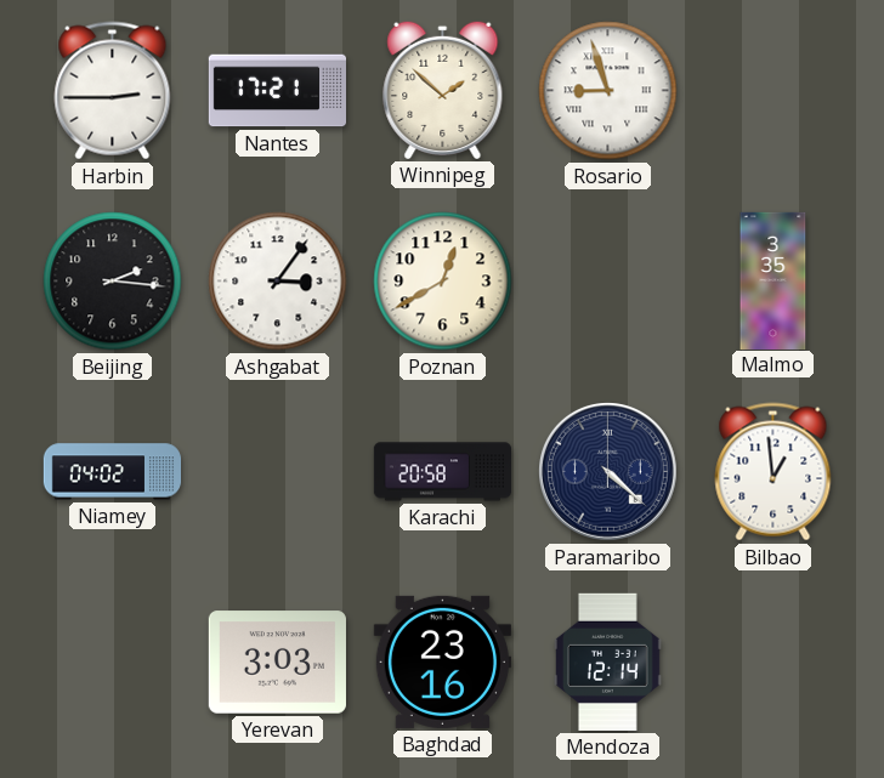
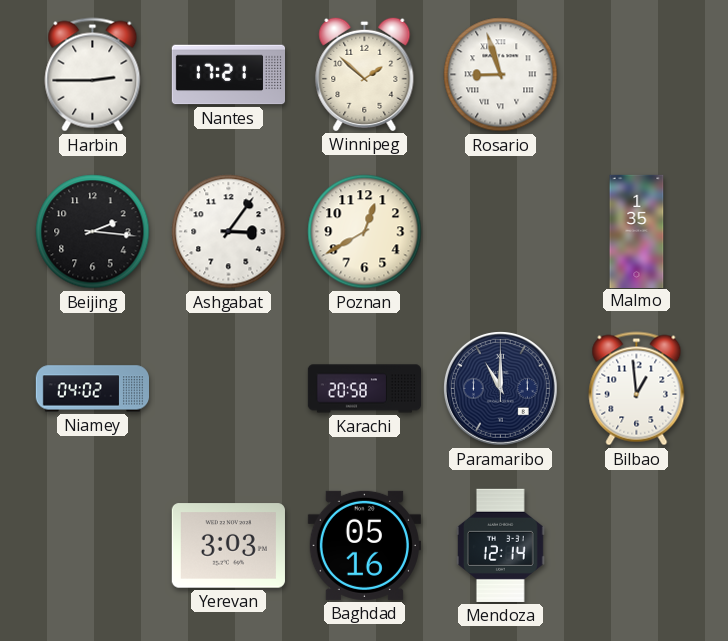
Malmo: 3:35 -> 1:35 (637, 231)
Paramaribo: 4:22 -> 11:00 (501, 389)
Baghdad: 23:16 -> 05:16 (364, 545)
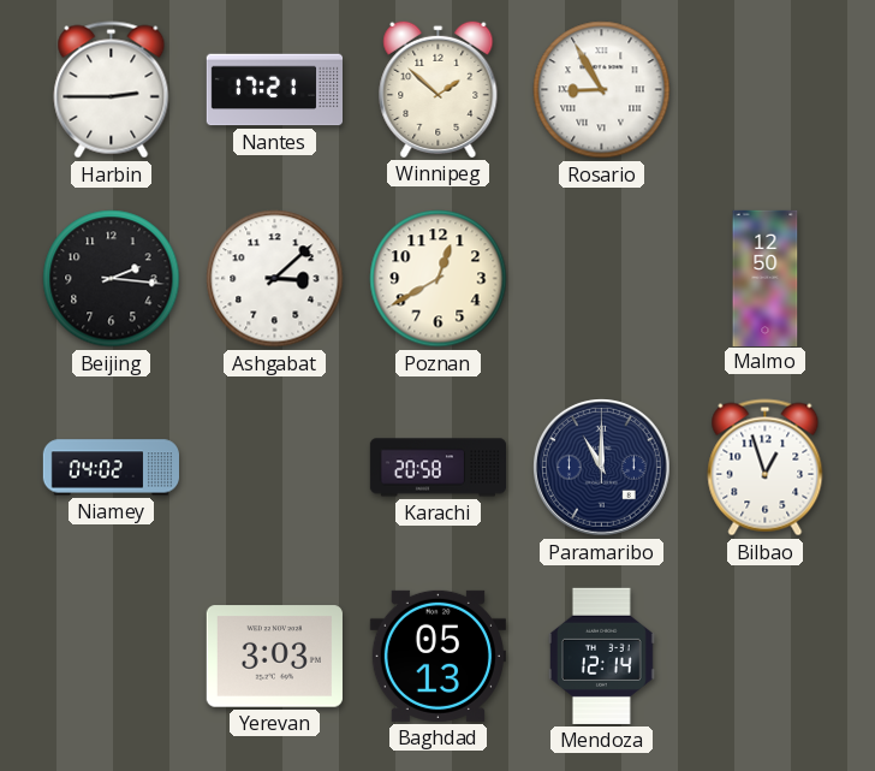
Rosario: 8:57 -> 8:55 (602, 90)
Ashgabat: 3:06 -> 3:08 (275, 279)
Malmo: 1:35 -> 12:50 (766, 278)
Bilbao: 12:59 -> 12:57 (766, 468)
Baghdad: 05:16 -> 05:13 (437, 656)
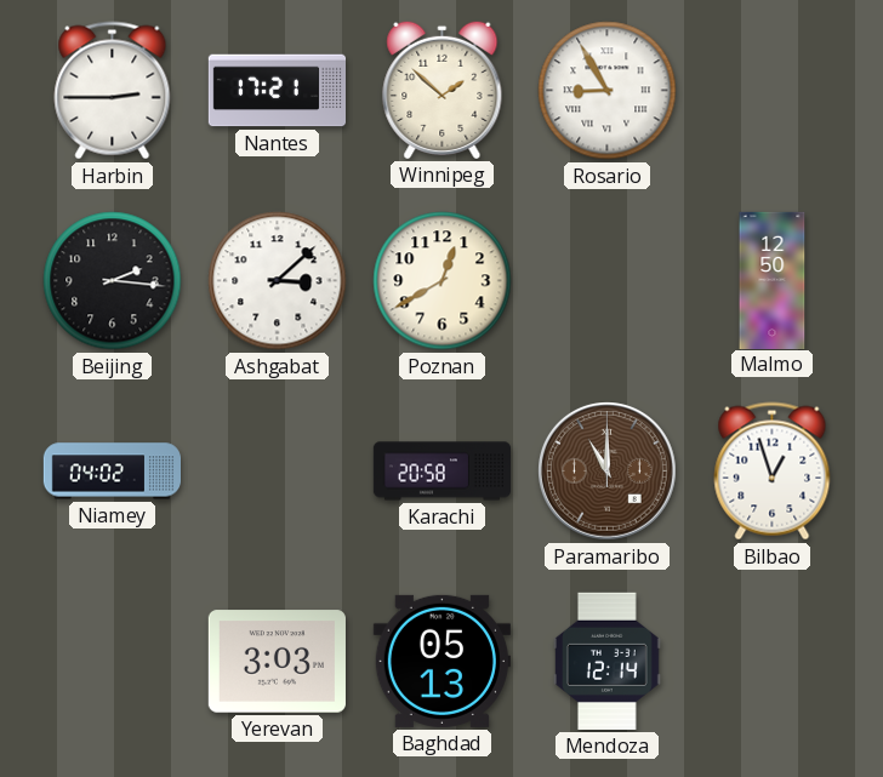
Paramaribo dial: navy -> brown (608, 472)
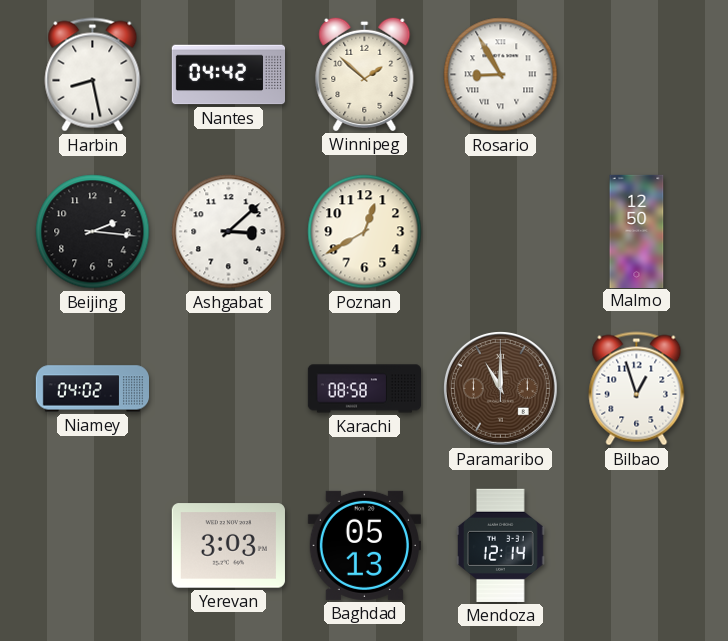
Harbin: 2:45 -> 8:28 (93, 75)
Nantes: 17:21 -> 04:42 (228, 75)
Karachi: 20:58 -> 08:58 (364, 389)
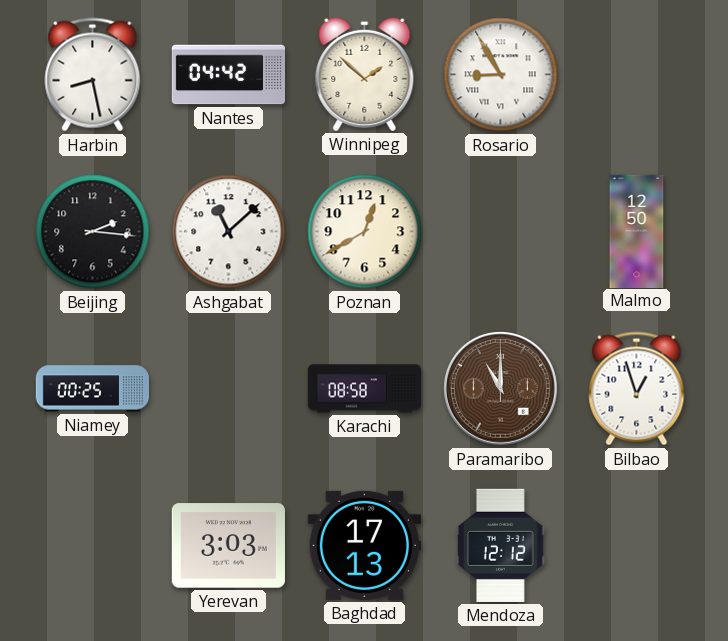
Ashgabat: 3:08 -> 11:08 (229, 232)
Niamey: 04:02 -> 00:25 (92, 389)
Baghdad: 05:13 -> 17:13 (364, 545)
Mendoza: 12:14 -> 12:12 (500, 545)
